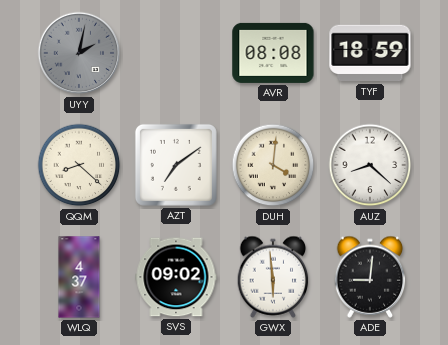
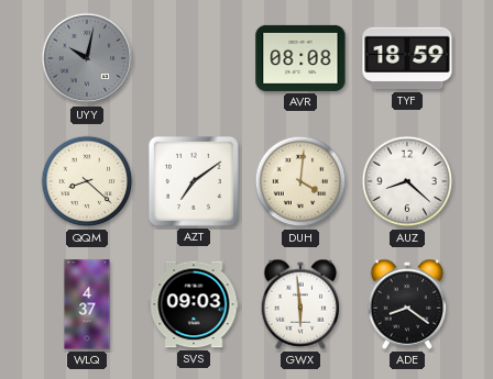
UYY: 2:02 -> 10:02 (87, 58)
SVS: 09:02 -> 09:03 (194, 304)
ADE: 9:01 -> 8:21 (407, 304)
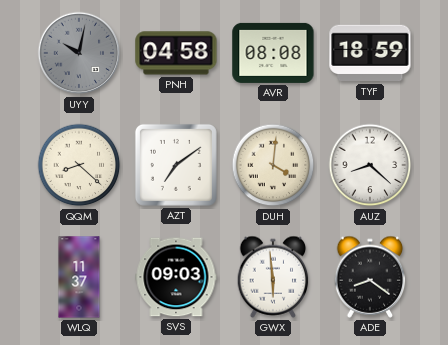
PNH: none -> 04:58 (176, 53)
WLQ: 4:37 -> 11:37 (79, 277)
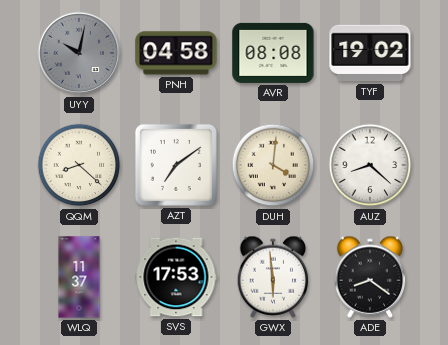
TYF: 18:59 -> 19:02 (370, 53)
SVS: 09:03 -> 17:53 (176, 277)
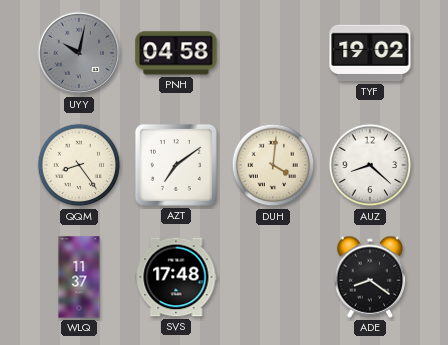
AVR: 08:08 -> none (273, 53)
QQM: 8:22 -> 8:24 (79, 165)
SVS: 17:53 -> 17:48 (176, 277)
GWX: 5:59 -> none (273, 277)
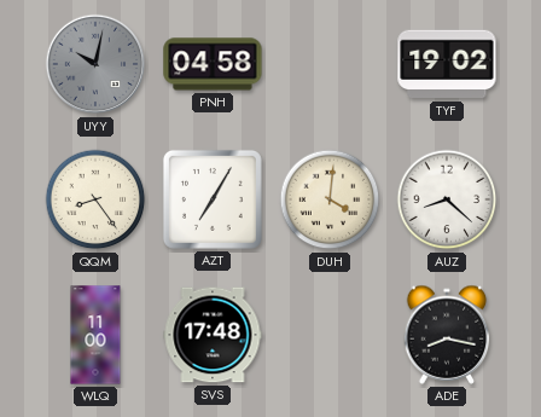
AZT: 7:09 -> 7:05 (213, 199)
WLQ: 11:37 -> 11:00 (95, 335)
ADE: 8:21 -> 8:17 (447, 335)
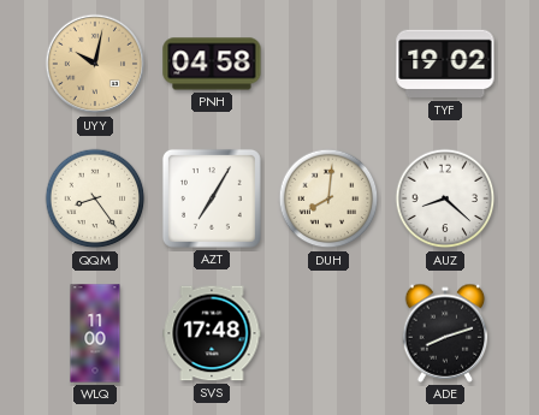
UYY dial: grey -> champagne (95, 64)
DUH: 4:01 -> 8:01 (328, 198)
ADE: 8:17 -> 8:12 (445, 333)
